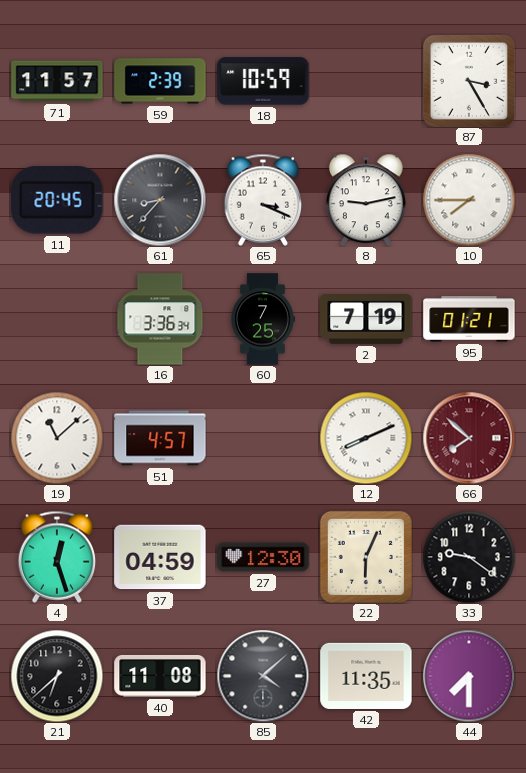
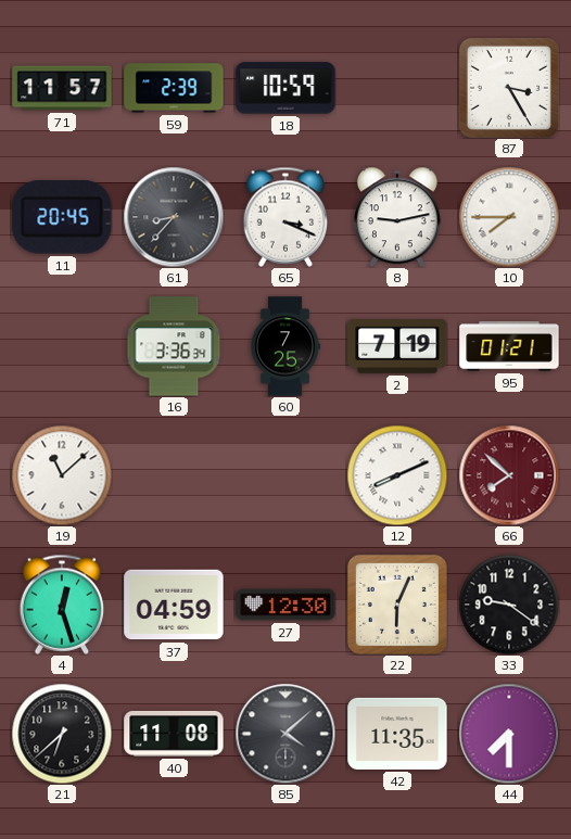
51: 4:57 -> none (160, 438)
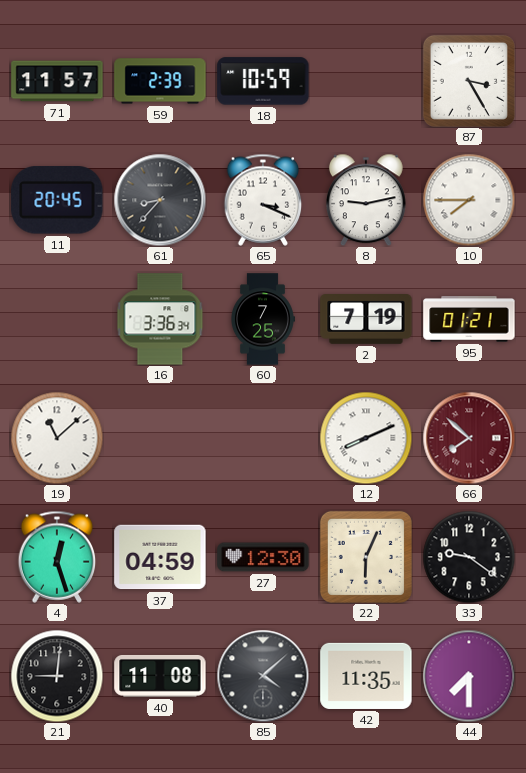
21: 6:38 -> 9:01 (57, 676)
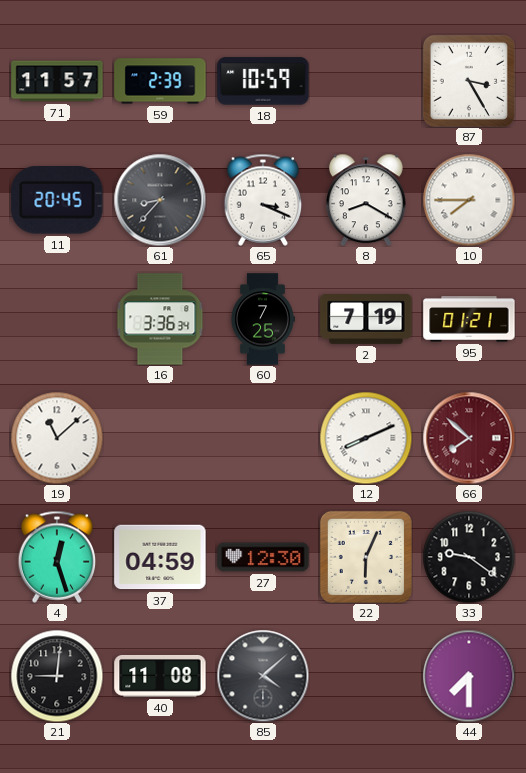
8: 9:13 -> 8:20 (366, 200)
42: 11:35 -> none (366, 676)
